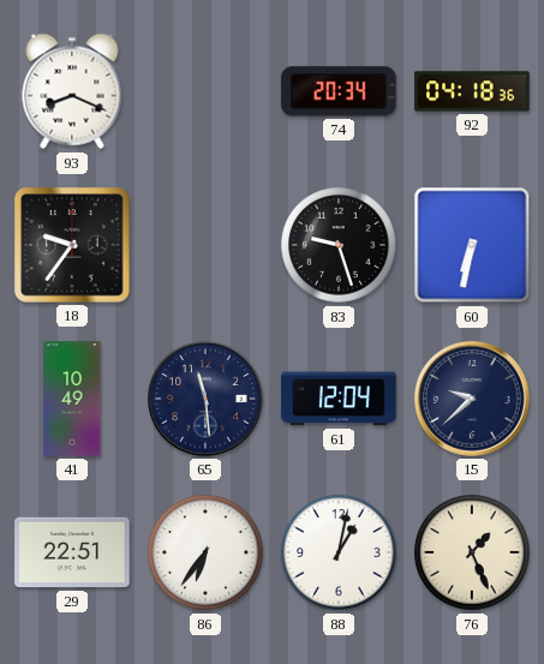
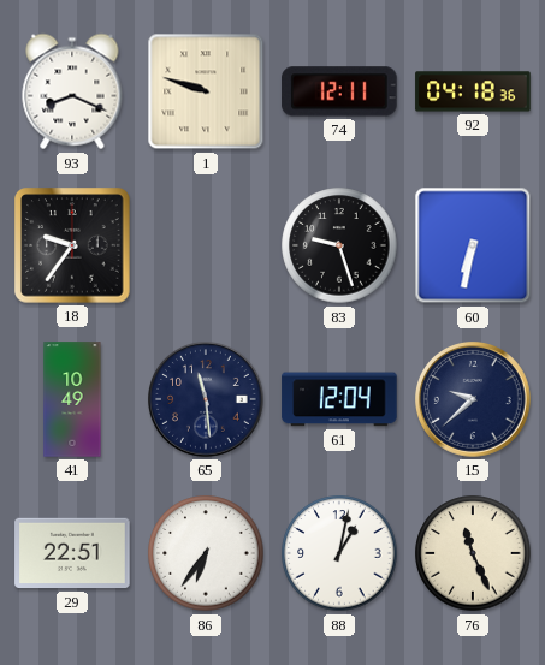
1: none -> 9:48 (206, 91)
74: 20:34 -> 12:11 (339, 91)
76: 1:26 -> 11:26 (473, 553)
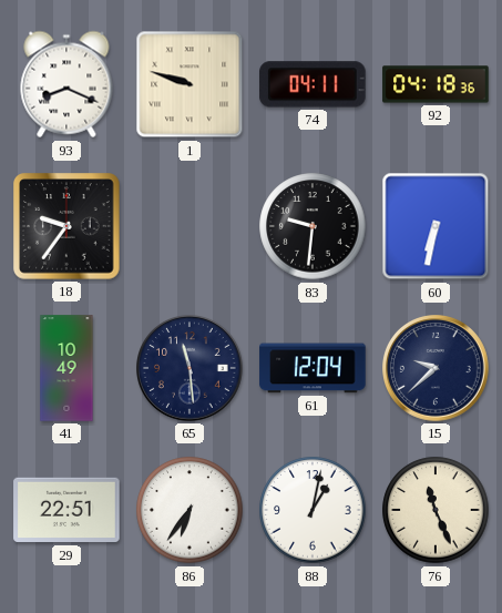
74: 12:11 -> 04:11 (313, 84)
83: 9:27 -> 9:31 (313, 226)
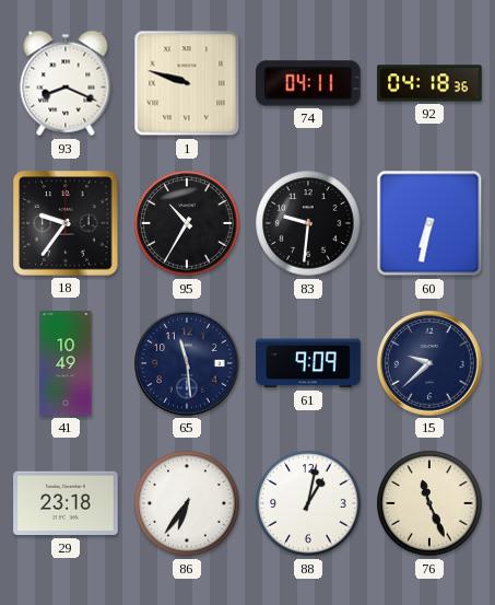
95: none -> 10:35 (187, 223)
61: 12:04 -> 9:09 (308, 363)
29: 22:51 -> 23:18 (66, 503)
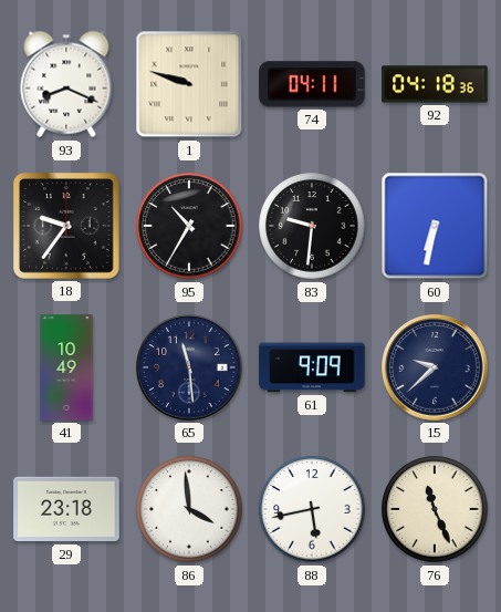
86: 6:36 -> 3:59 (189, 509)
88: 1:02 -> 5:43 (312, 509)
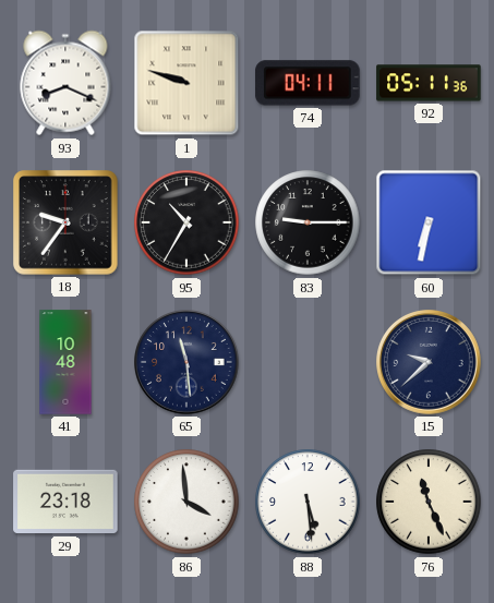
92: 04:18 -> 05:11 (429, 83)
83: 9:31 -> 9:15 (308, 222)
41: 10:49 -> 10:48 (65, 362)
61: 9:09 -> none (312, 367)
88: 5:43 -> 5:29 (308, 502)
